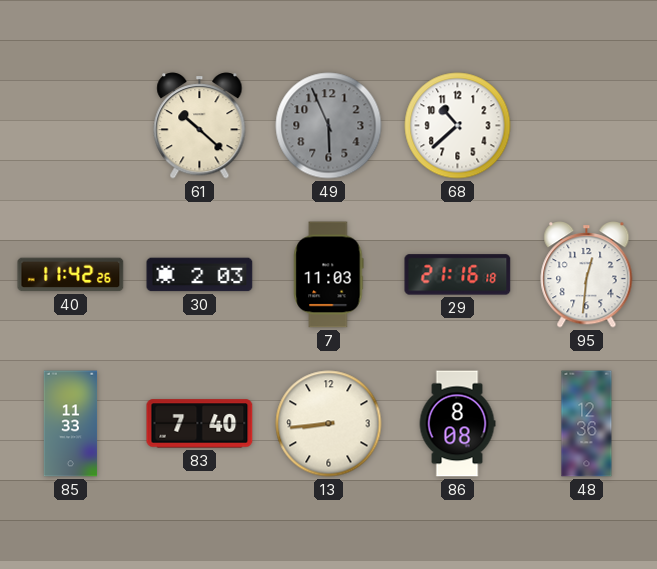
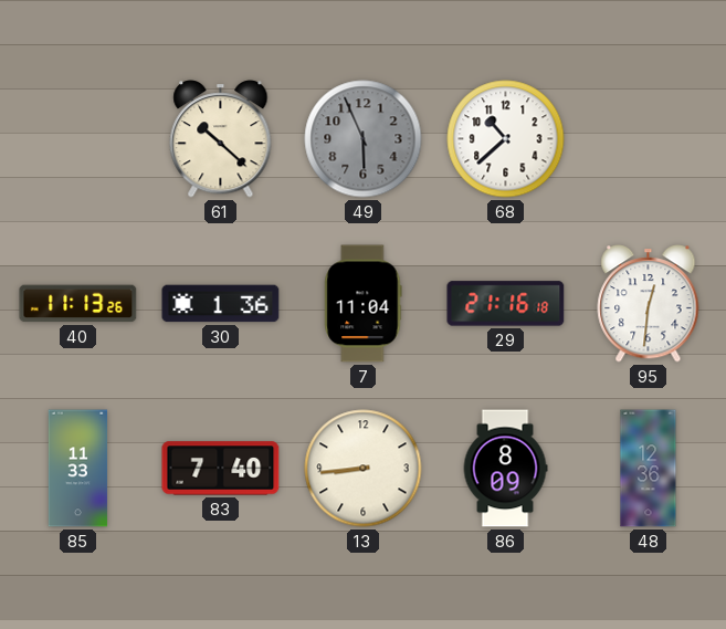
40: 11:42 -> 11:13 (78, 304)
30: 2:03 -> 1:36 (221, 304)
7: 11:03 -> 11:04 (364, 304)
86: 8:08 -> 8:09 (505, 469)
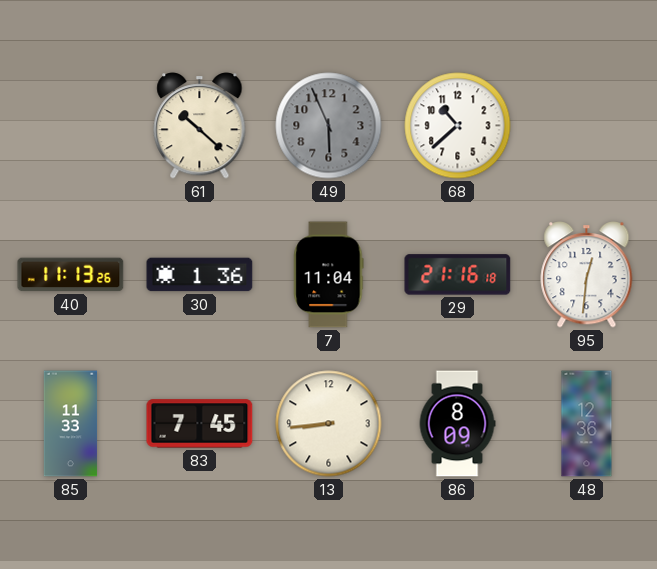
83: 7:40 -> 7:45 (200, 424)
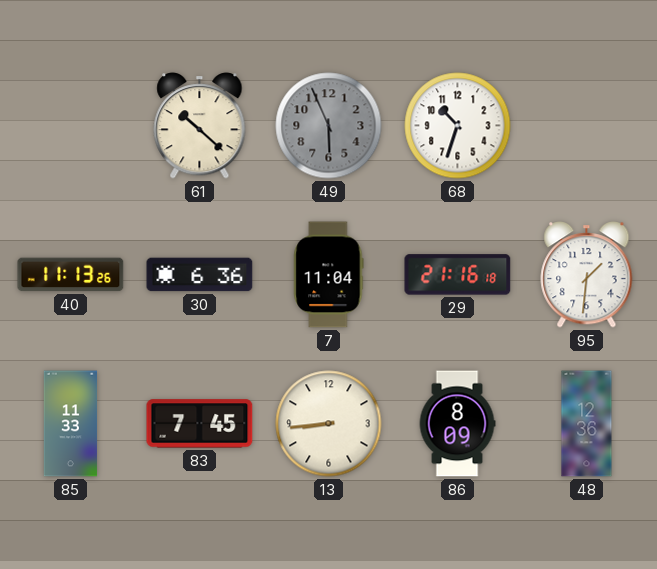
68: 10:38 -> 10:33 (458, 126)
30: 1:36 -> 6:36 (200, 275)
95: 12:31 -> 1:31 (587, 275)
